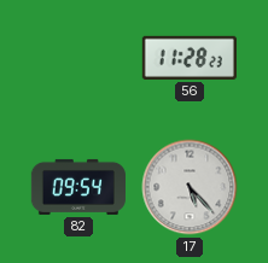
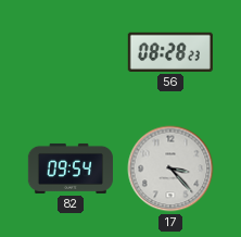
56: 11:28 -> 08:28 (170, 52)
17: 5:23 -> 3:23 (170, 169)
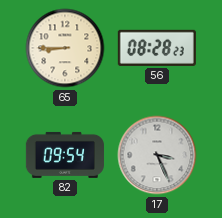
65: none -> 8:45 (65, 48)
17: 3:23 -> 3:26 (157, 155)
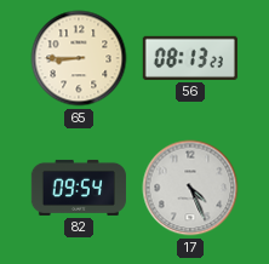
56: 08:28 -> 08:13 (190, 58)
17: 3:26 -> 4:26 (190, 188)
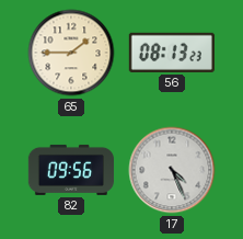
65: 8:45 -> 1:45 (71, 53)
82: 09:54 -> 09:56 (71, 170)
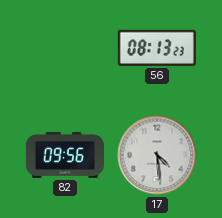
65: 1:45 -> none (71, 53)
17: 4:26 -> 4:29 (157, 155)
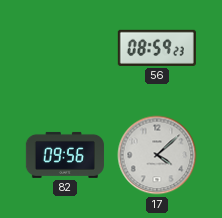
56: 08:13 -> 08:59 (157, 48)
17: 4:29 -> 4:08 (157, 155)
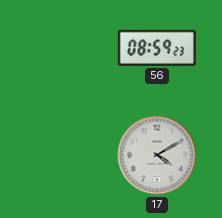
82: 09:56 -> none (65, 155)
17: 4:08 -> 4:10 (157, 155)
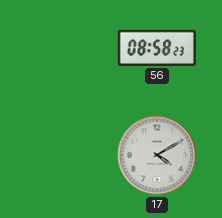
56: 08:59 -> 08:58 (157, 48)
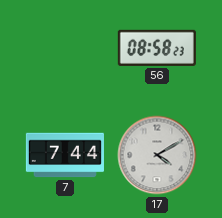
7: none -> 7:44 (65, 155)
